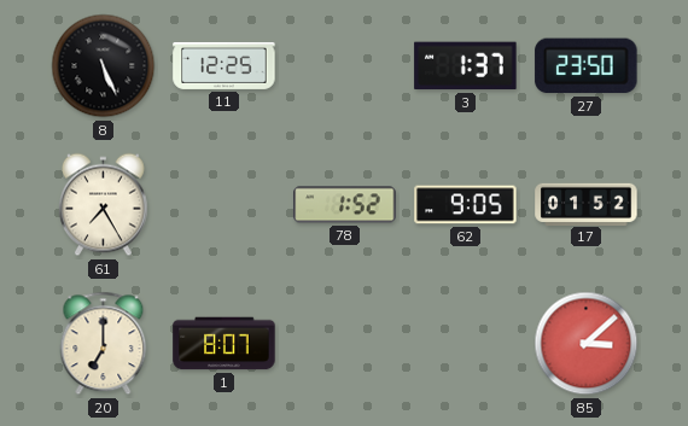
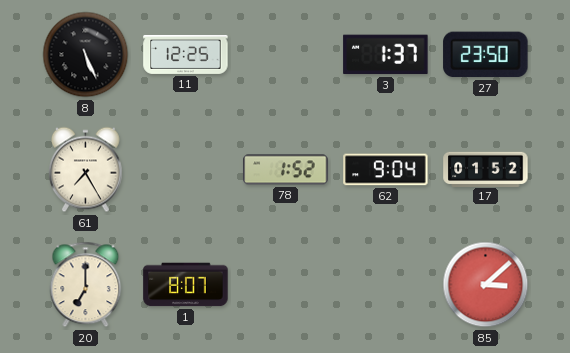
62: 9:05 -> 9:04 (386, 170)
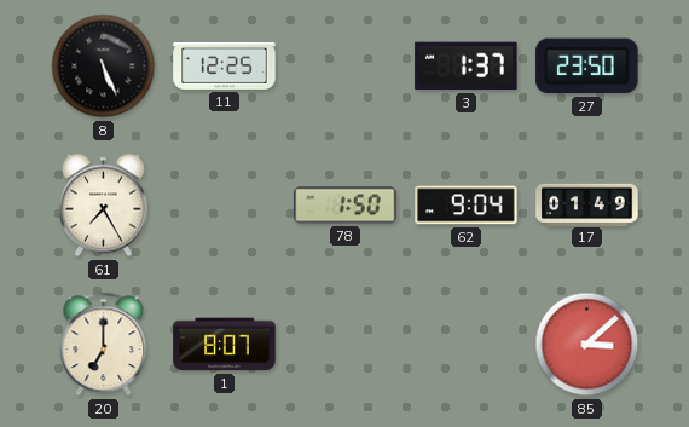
78: 1:52 -> 1:50 (346, 206)
17: 01:52 -> 01:49 (587, 204)
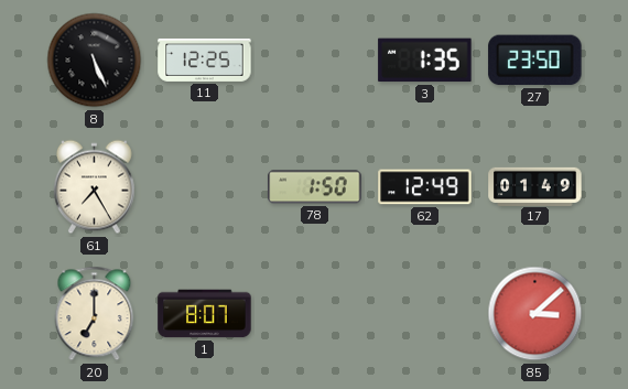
3: 1:37 -> 1:35 (425, 61)
62: 9:04 -> 12:49 (425, 187)
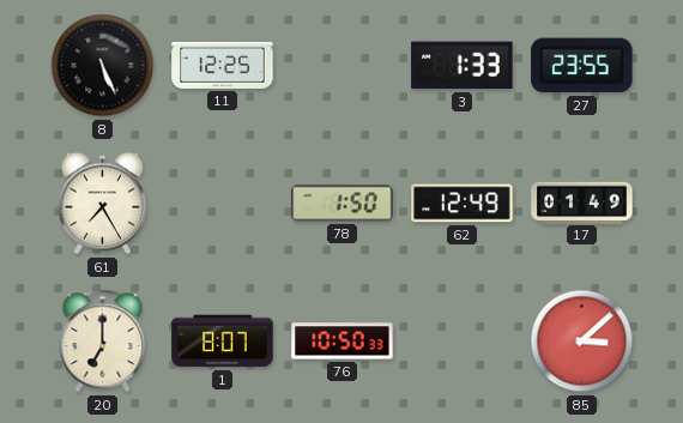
3: 1:35 -> 1:33 (463, 66)
27: 23:50 -> 23:55 (582, 66)
76: none -> 10:50 (343, 342)
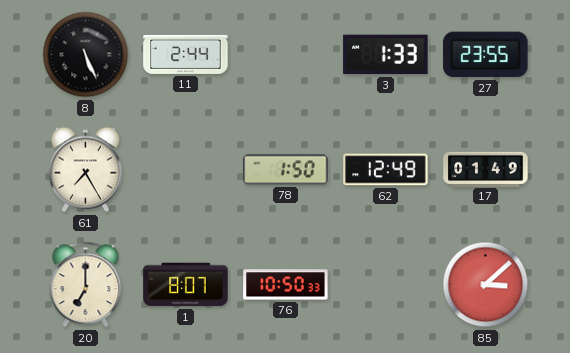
11: 12:25 -> 2:44 (186, 54)
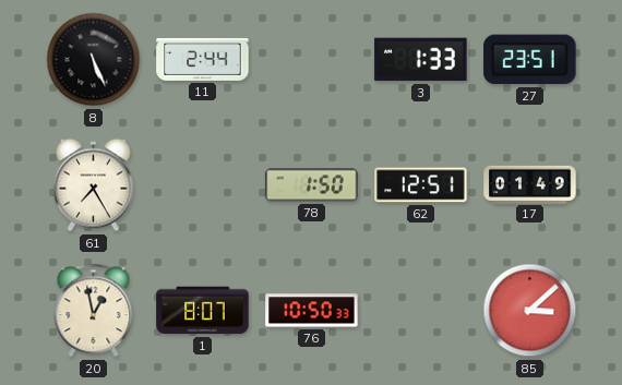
27: 23:55 -> 23:51 (530, 60)
62: 12:49 -> 12:51 (421, 185)
20: 7:00 -> 12:58 (94, 311)
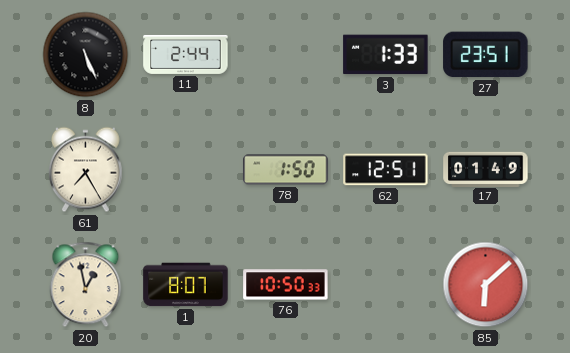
85: 3:08 -> 6:08 (486, 285)
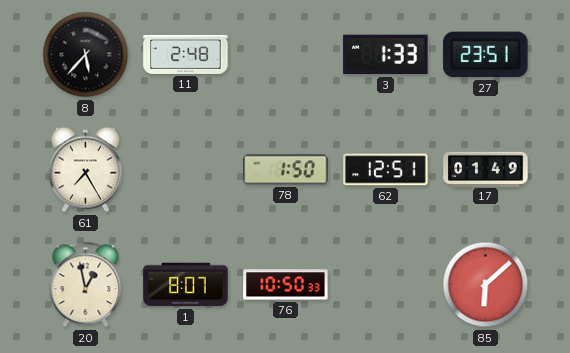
8: 5:26 -> 5:37 (86, 55)
11: 2:44 -> 2:48 (186, 54)
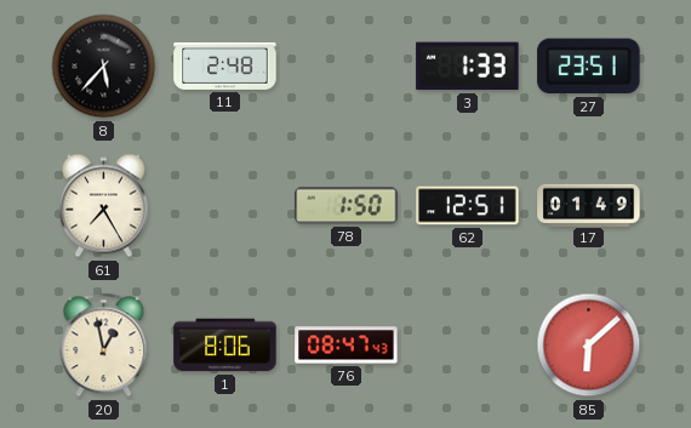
1: 8:07 -> 8:06 (225, 346)
76: 10:50 -> 08:47 (347, 346)
